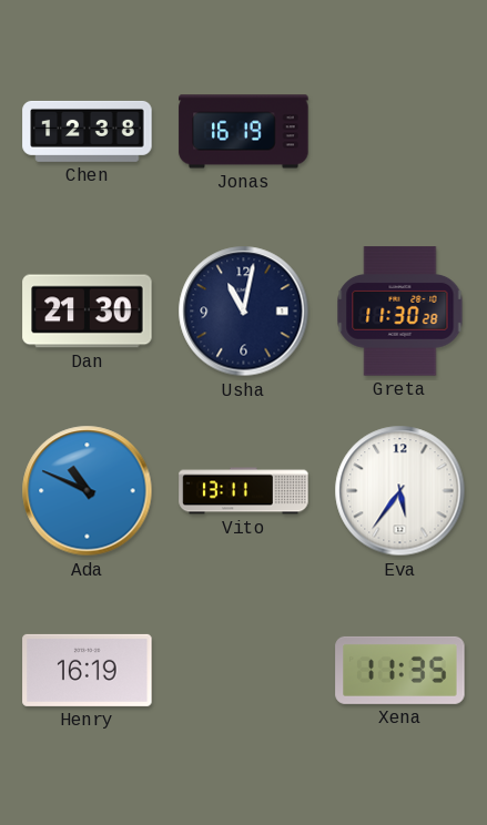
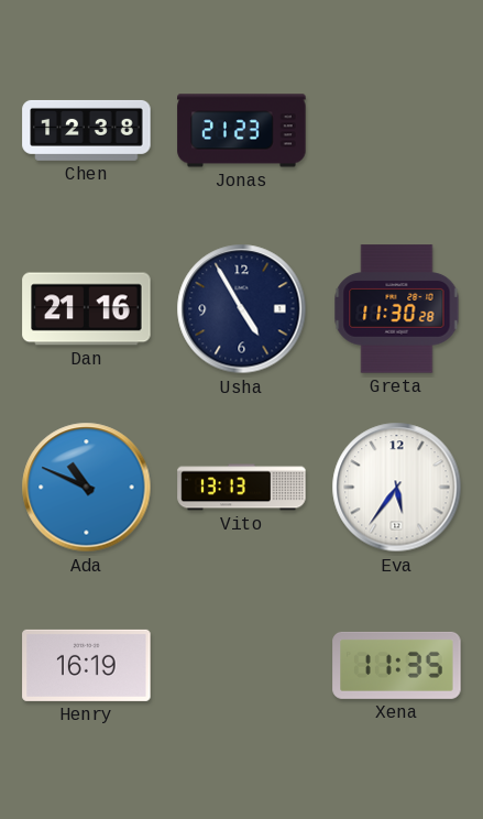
Jonas: 16:19 -> 21:23 (242, 131)
Dan: 21:30 -> 21:16 (87, 309)
Usha: 11:02 -> 4:55 (242, 309)
Vito: 13:11 -> 13:13 (242, 488)
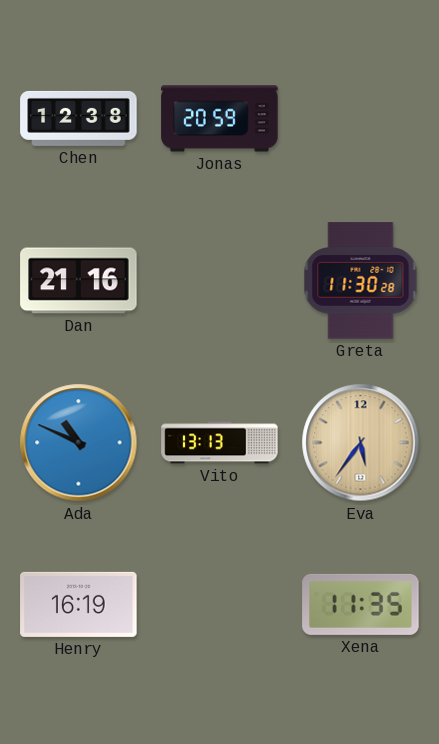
Jonas: 21:23 -> 20:59 (220, 119)
Usha: 4:55 -> none (242, 309)
Eva dial: white -> champagne (361, 443)
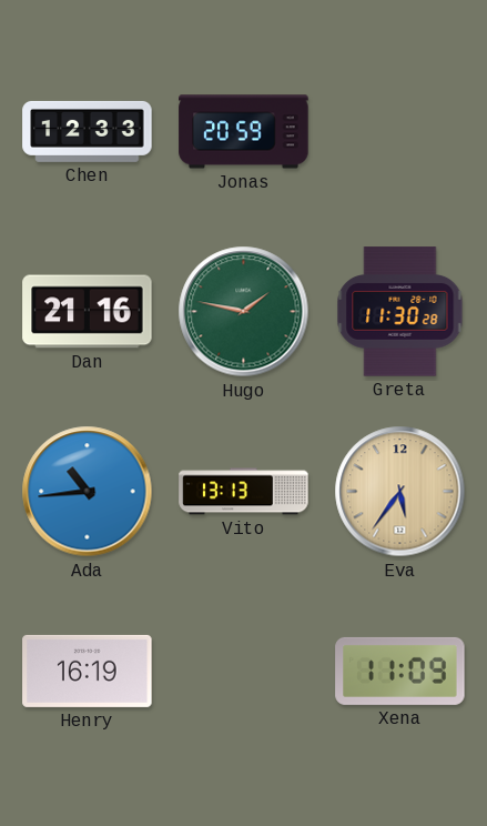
Chen: 12:38 -> 12:33 (88, 131)
Hugo: none -> 1:47 (244, 312)
Ada: 10:49 -> 10:44 (88, 492)
Xena: 11:35 -> 11:09 (400, 671)
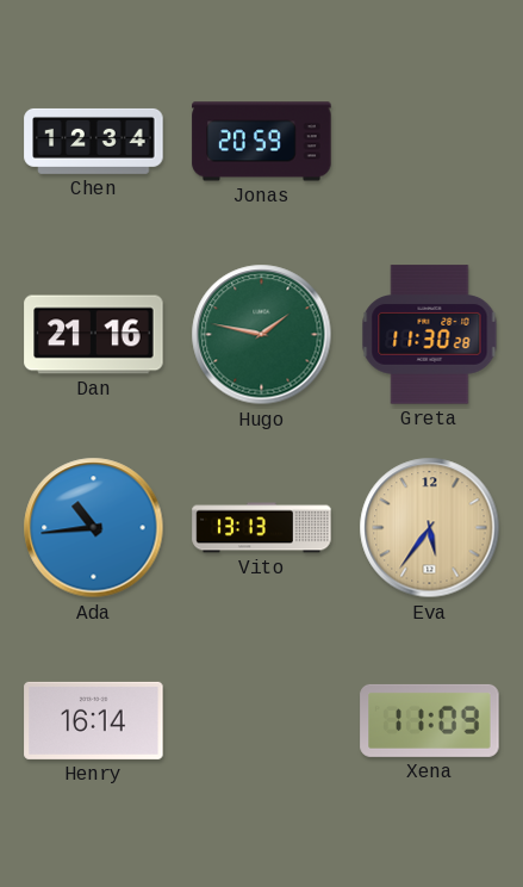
Chen: 12:33 -> 12:34 (94, 141)
Henry: 16:19 -> 16:14 (94, 720)
